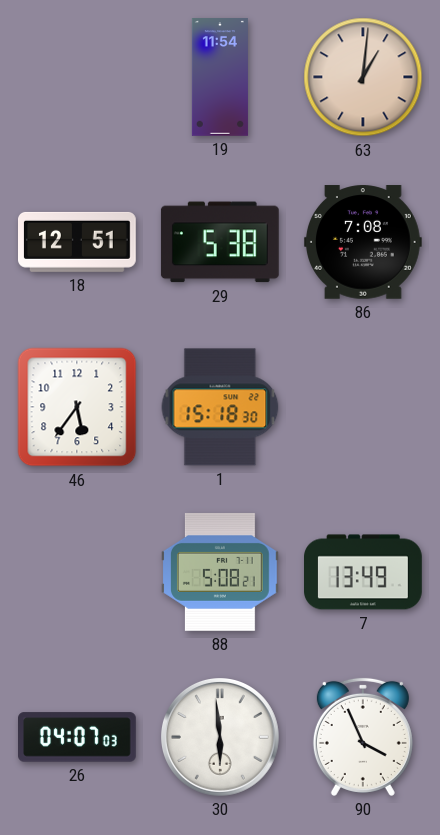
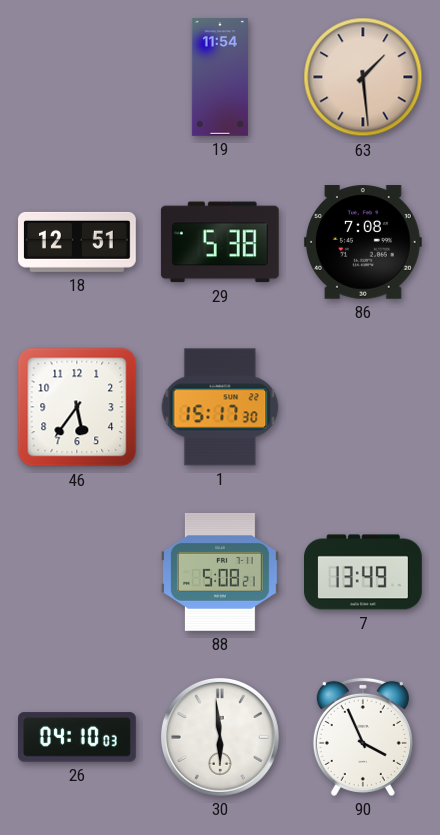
63: 1:01 -> 1:29 (363, 77)
1: 15:18 -> 15:17 (220, 407)
26: 04:07 -> 04:10 (78, 737)
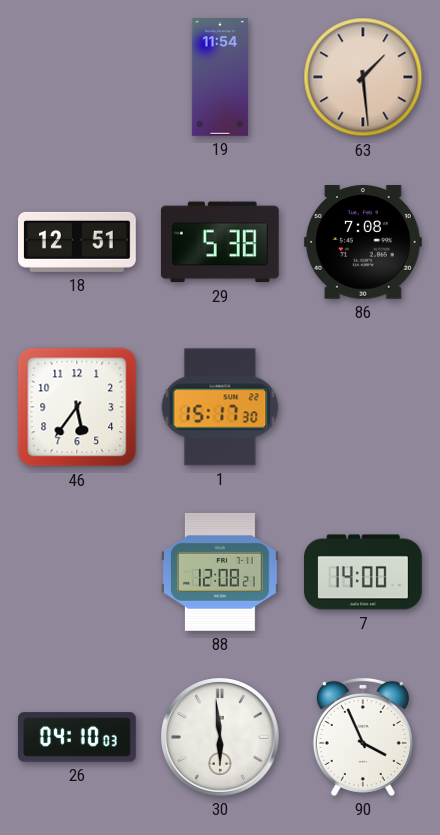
88: 5:08 -> 12:08 (220, 572)
7: 13:49 -> 14:00 (364, 572)
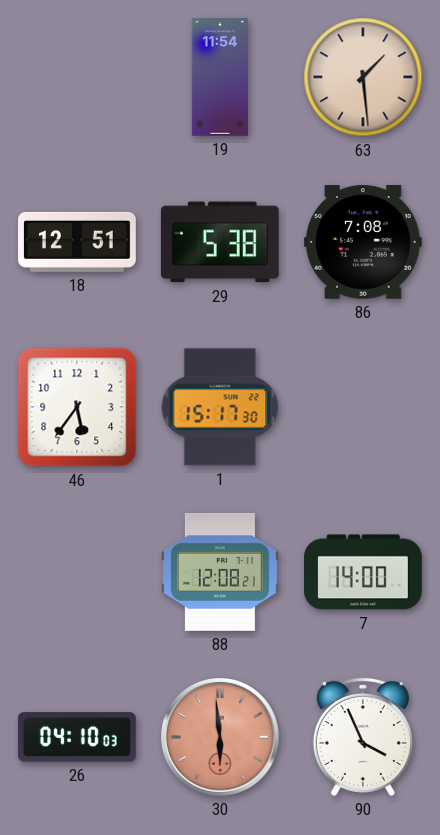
30 dial: white -> salmon (221, 738)
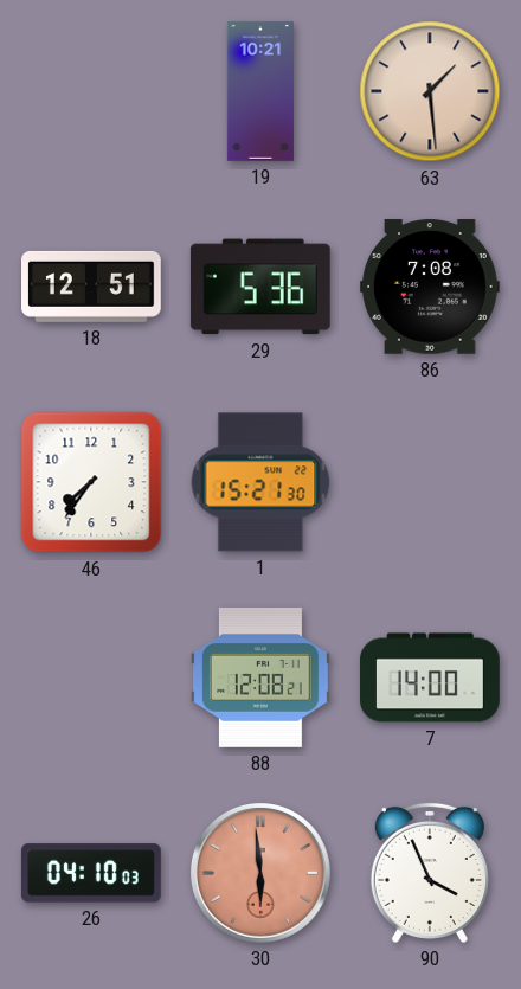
19: 11:54 -> 10:21 (260, 91)
29: 5:38 -> 5:36 (260, 287)
46: 5:36 -> 7:36 (91, 482)
1: 15:17 -> 15:21 (260, 482)
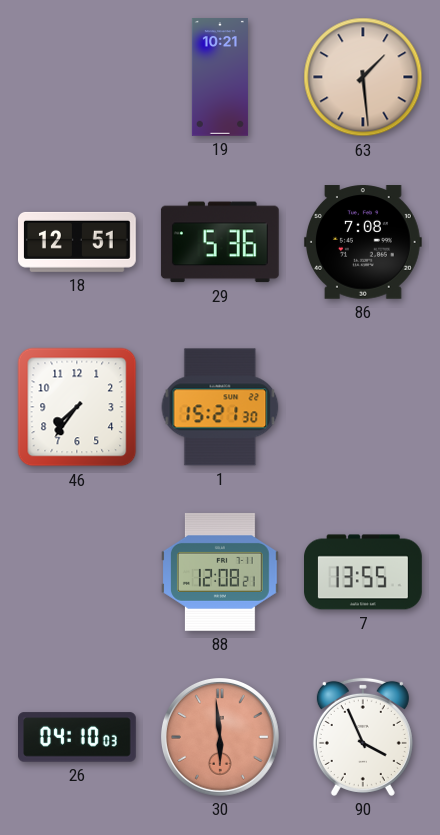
7: 14:00 -> 13:55 (364, 572)
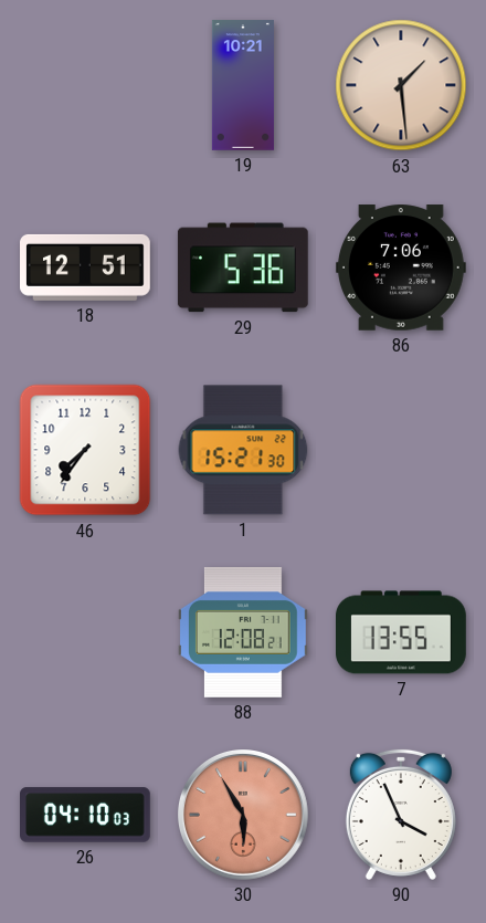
86: 7:08 -> 7:06 (401, 268)
30: 5:59 -> 5:55 (244, 816)
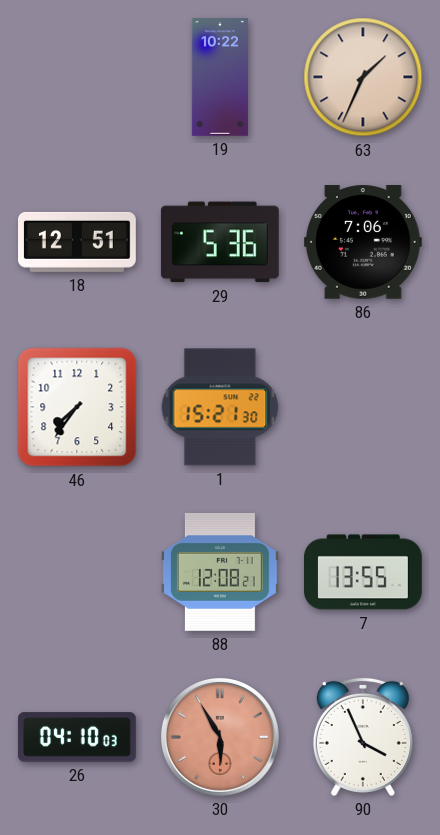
19: 10:21 -> 10:22 (220, 77)
63: 1:29 -> 1:34 (363, 77)
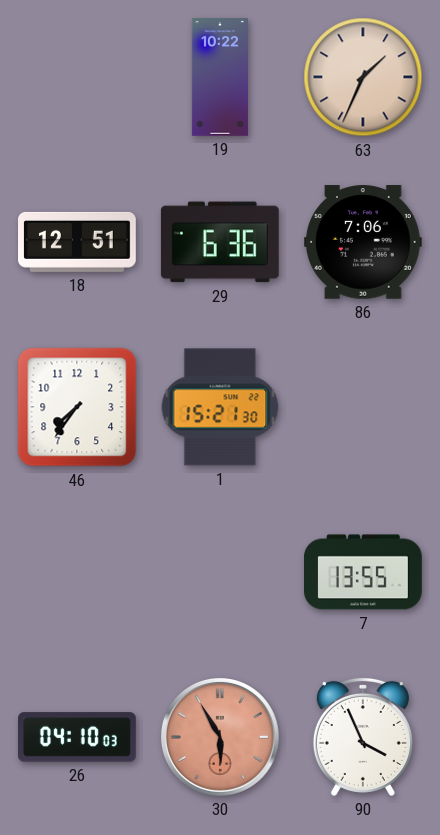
29: 5:36 -> 6:36 (220, 242)
88: 12:08 -> none (220, 572)
